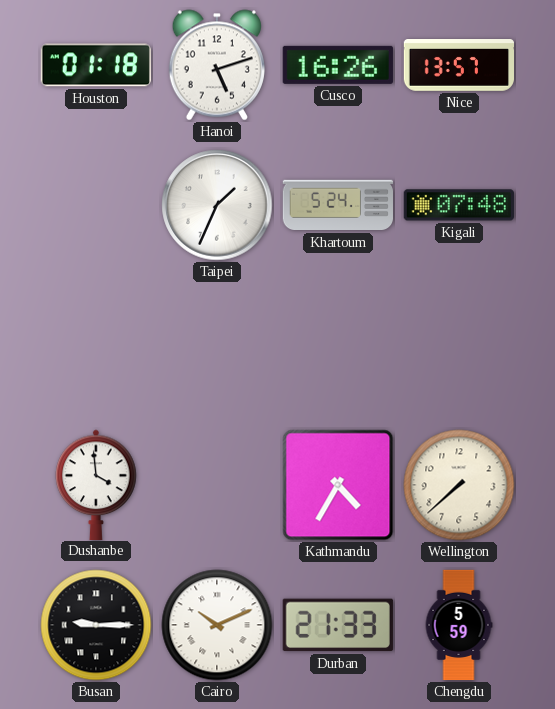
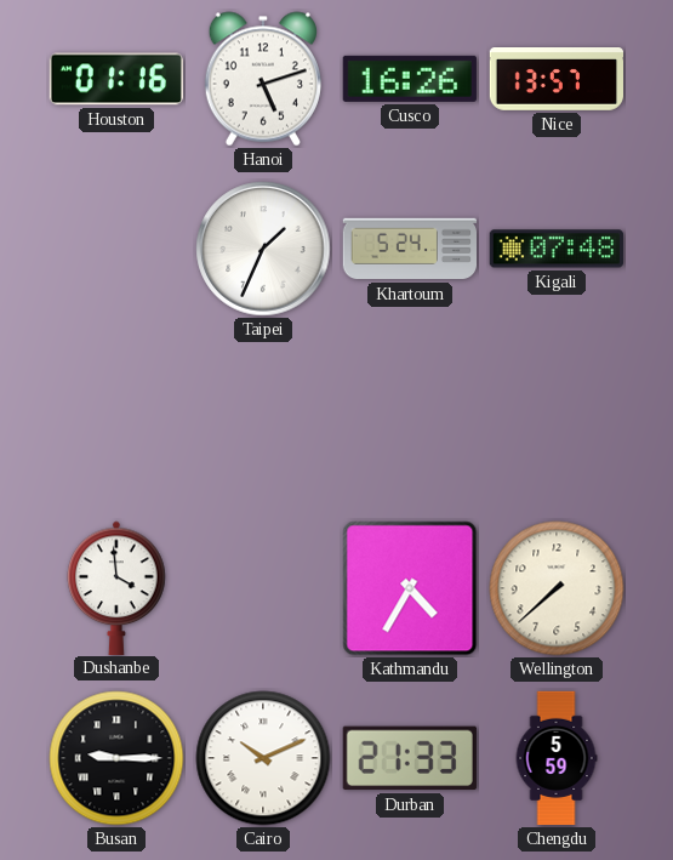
Houston: 01:18 -> 01:16 (116, 79)
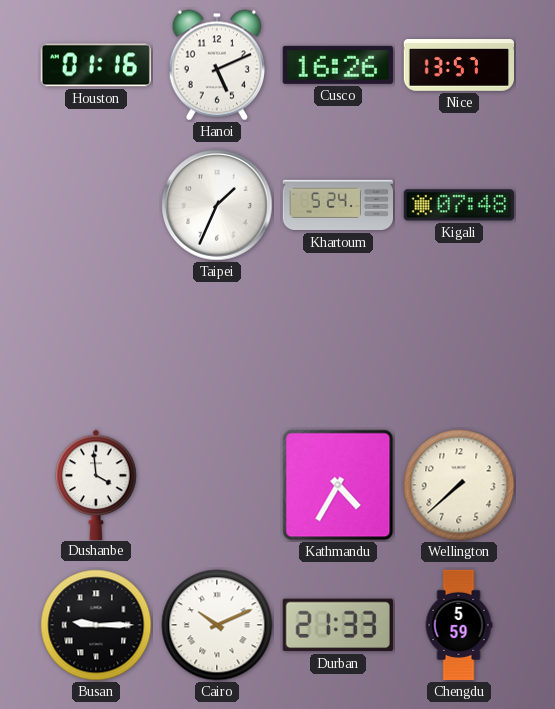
Hanoi: 5:12 -> 5:11 (217, 65)
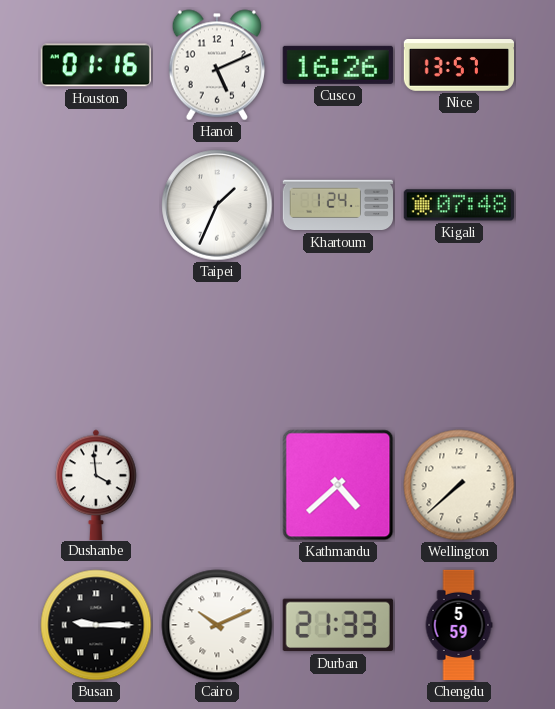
Khartoum: 5:24 -> 1:24 (337, 205)
Kathmandu: 4:35 -> 4:38 (338, 485)
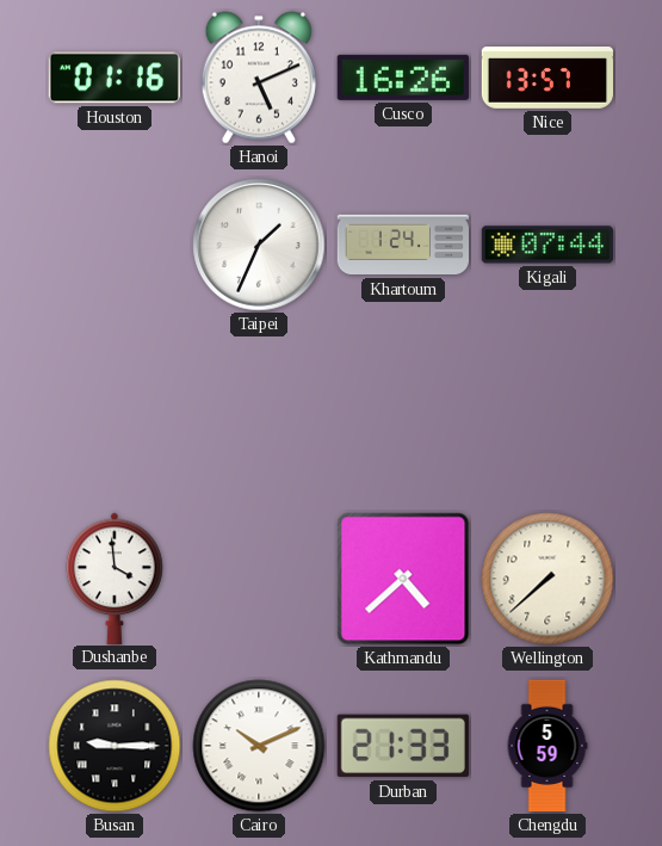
Kigali: 07:48 -> 07:44 (547, 245)
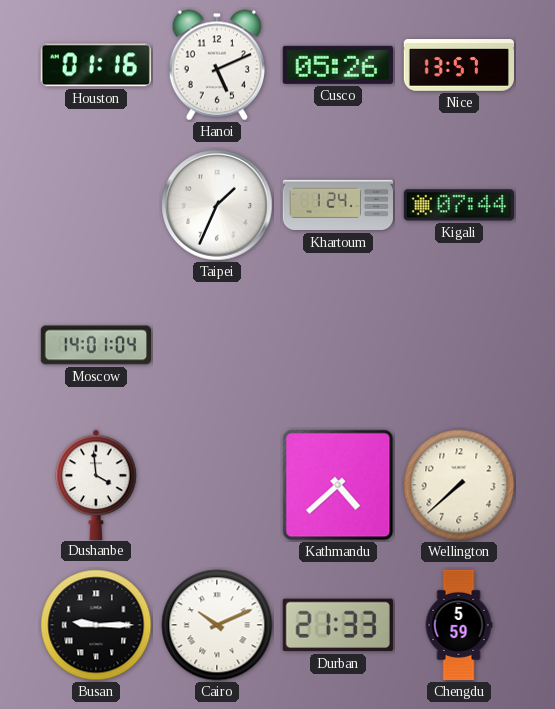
Cusco: 16:26 -> 05:26 (338, 65)
Moscow: none -> 14:01 (95, 345)
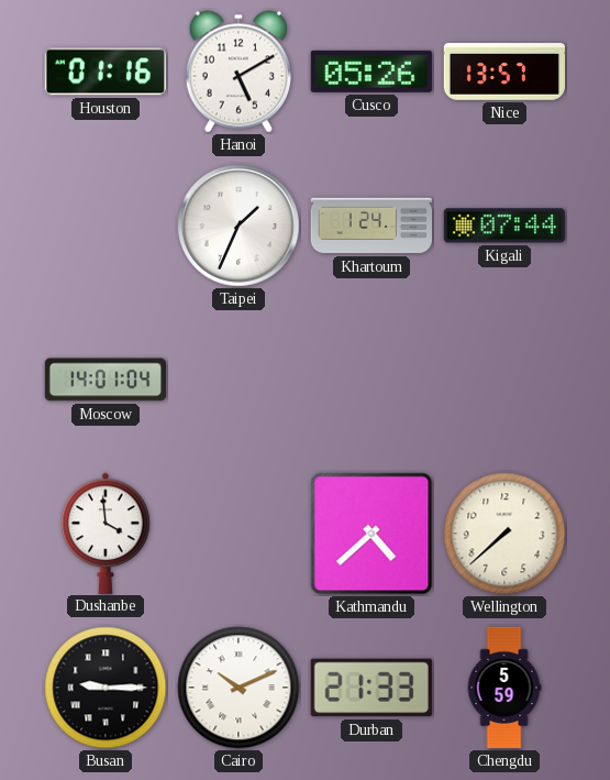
Hanoi: 5:11 -> 5:10 (239, 72)
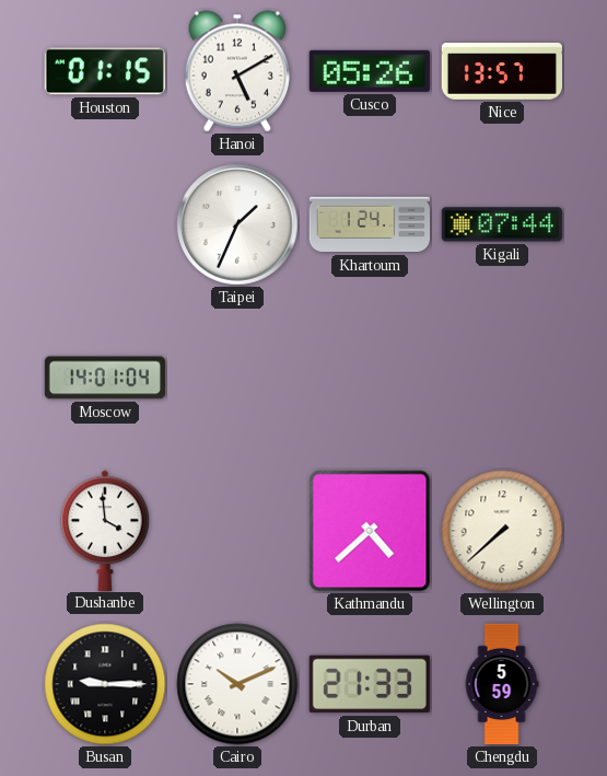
Houston: 01:16 -> 01:15 (105, 71)
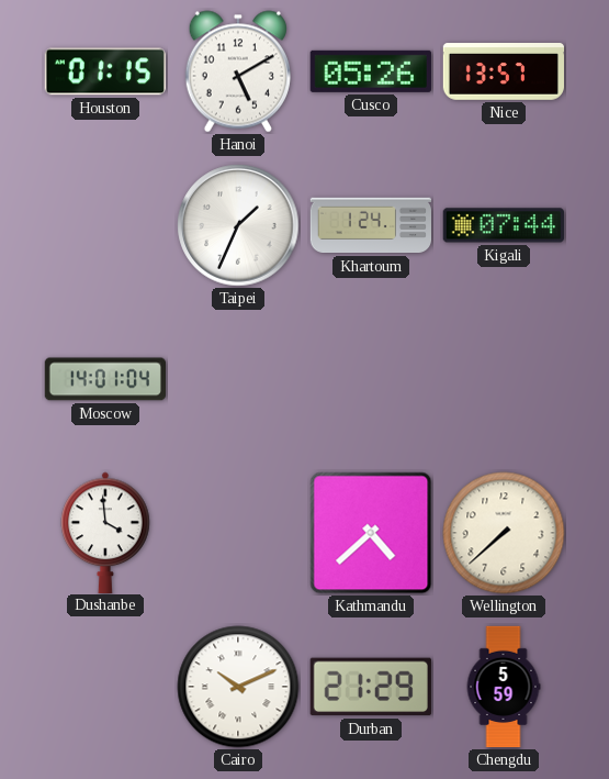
Busan: 9:15 -> none (105, 684)
Durban: 21:33 -> 21:29 (371, 687)
